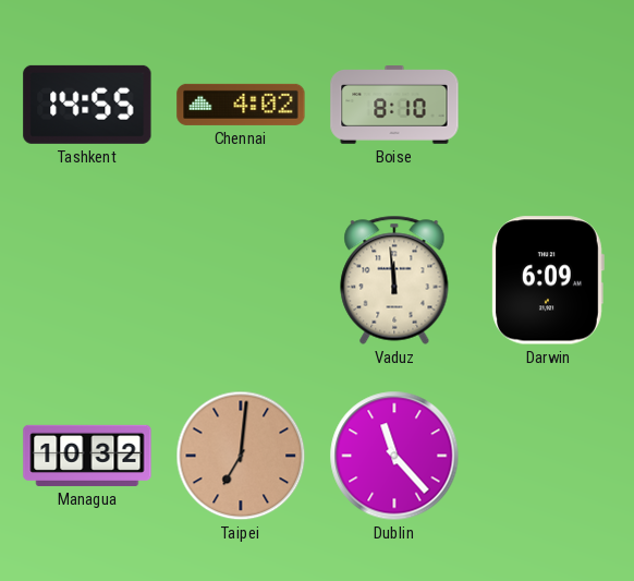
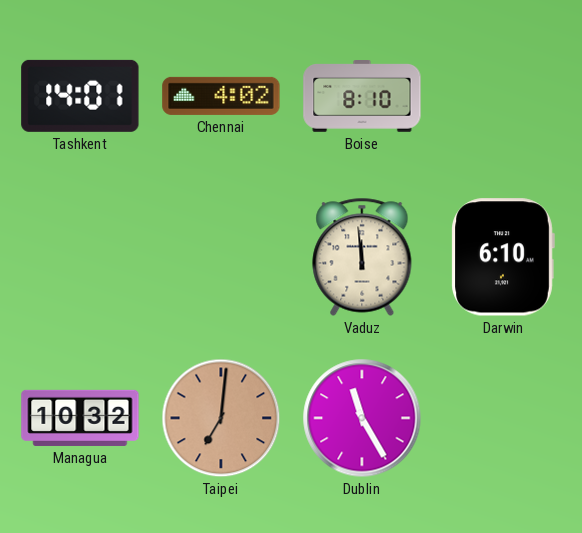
Tashkent: 14:55 -> 14:01 (80, 96)
Darwin: 6:09 -> 6:10 (503, 257)
Dublin: 11:23 -> 11:25 (362, 418)
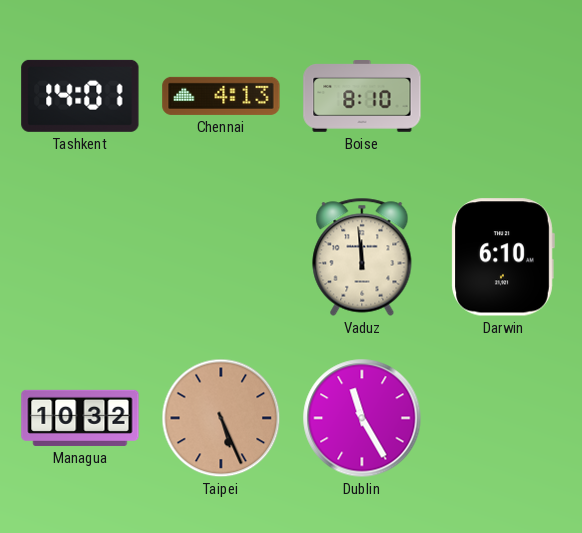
Chennai: 4:02 -> 4:13 (221, 96)
Taipei: 7:01 -> 5:26 (221, 418)
